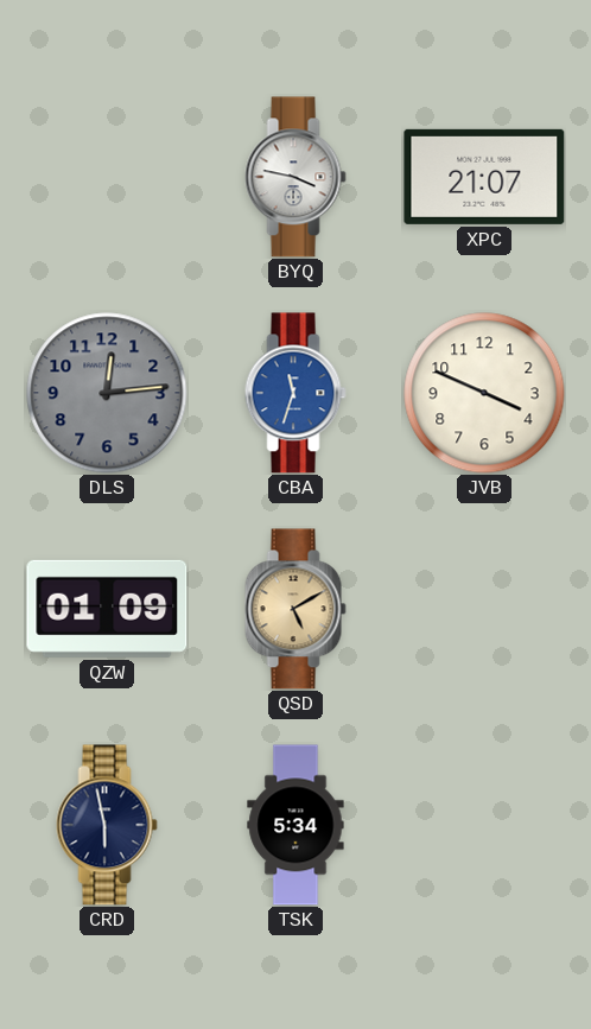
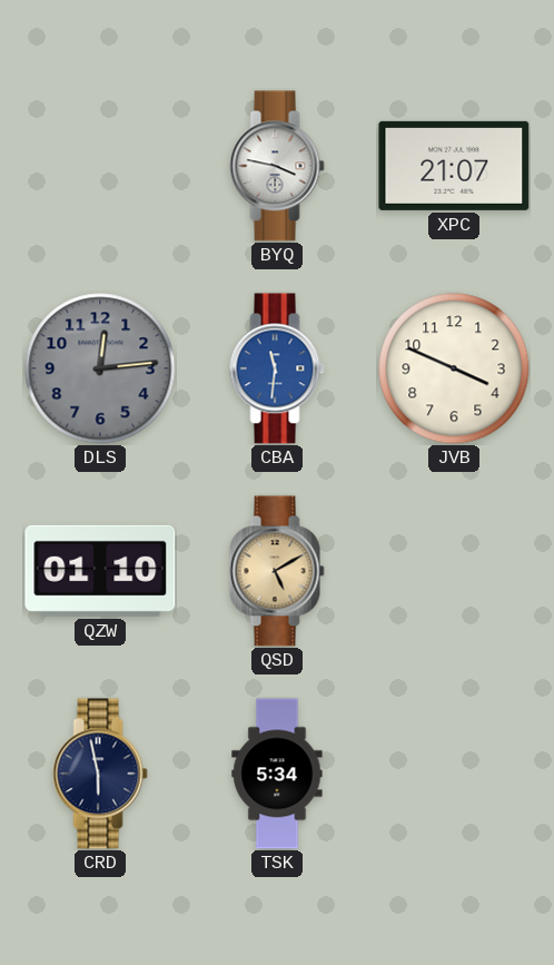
CBA: 11:33 -> 11:31 (277, 368)
QZW: 01:09 -> 01:10 (100, 571)
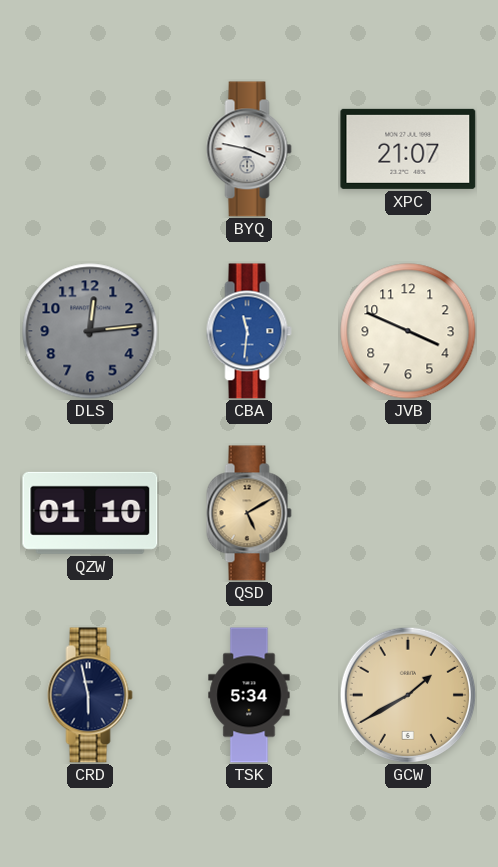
GCW: none -> 1:40 (408, 695)
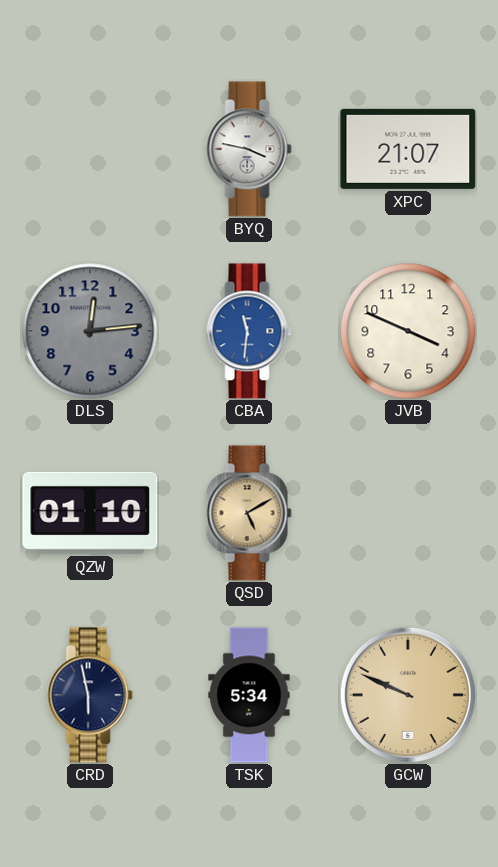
GCW: 1:40 -> 9:49 (408, 695)
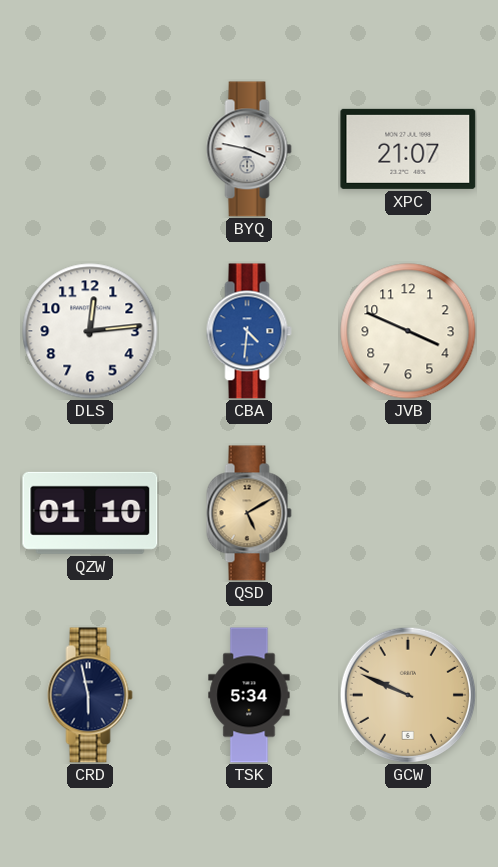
DLS dial: grey -> white (90, 331)
CBA: 11:31 -> 4:31 (249, 331)
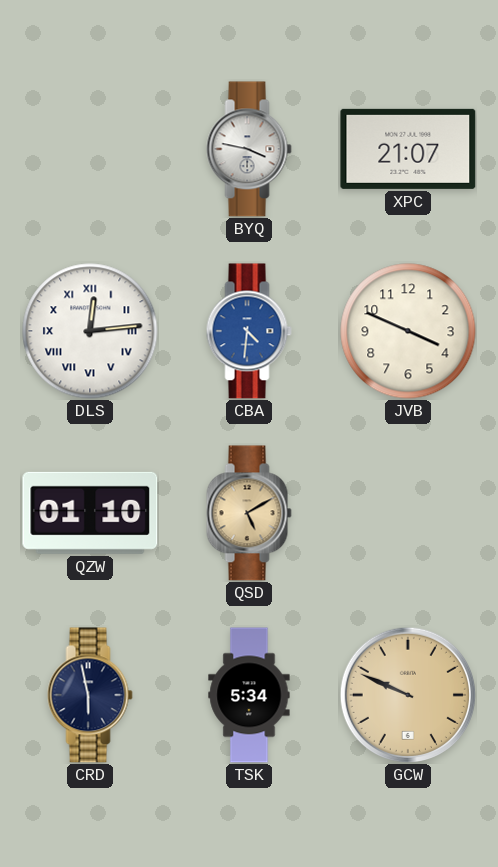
DLS numerals: Arabic -> Roman (90, 331)
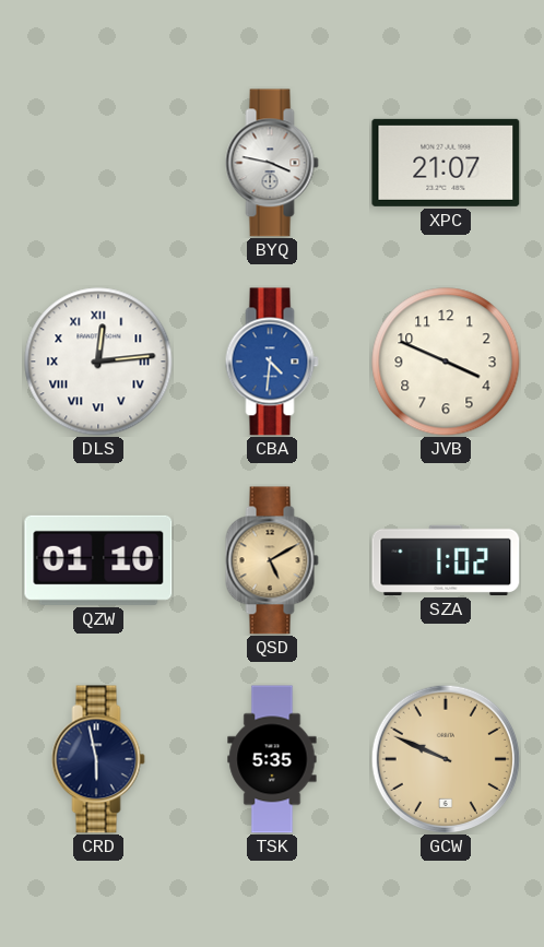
SZA: none -> 1:02 (446, 560)
TSK: 5:34 -> 5:35 (272, 759)
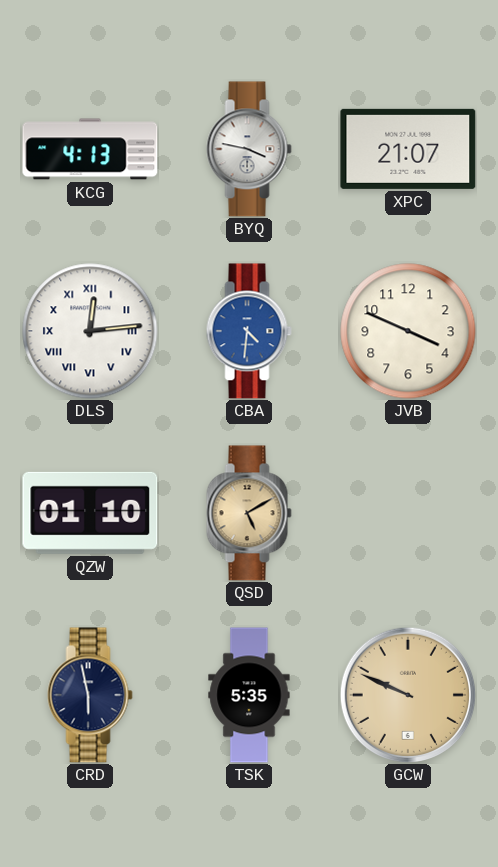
KCG: none -> 4:13 (90, 149)
SZA: 1:02 -> none (446, 560)
